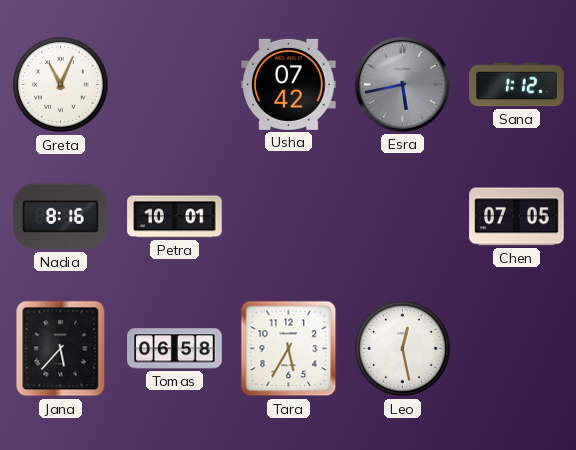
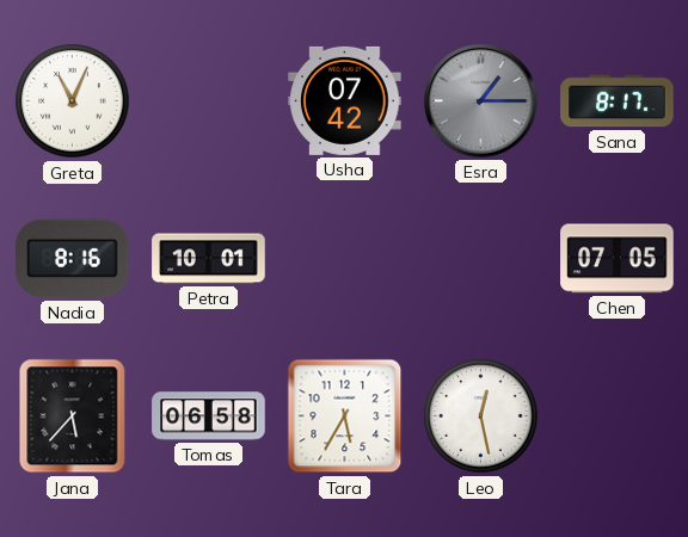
Esra: 5:43 -> 1:15 (481, 101)
Sana: 1:12 -> 8:17 (618, 101)
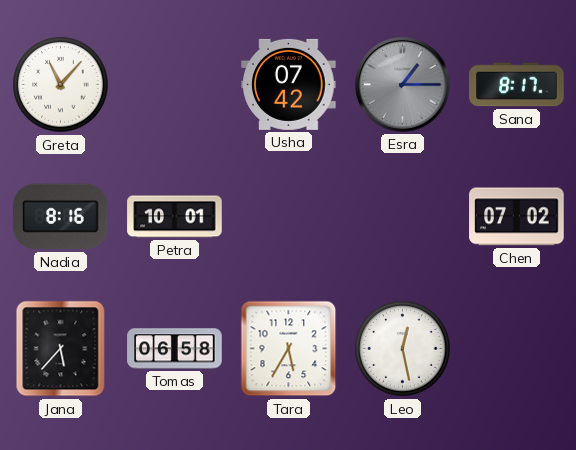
Greta: 11:04 -> 11:07 (61, 85)
Chen: 07:05 -> 07:02 (517, 217)
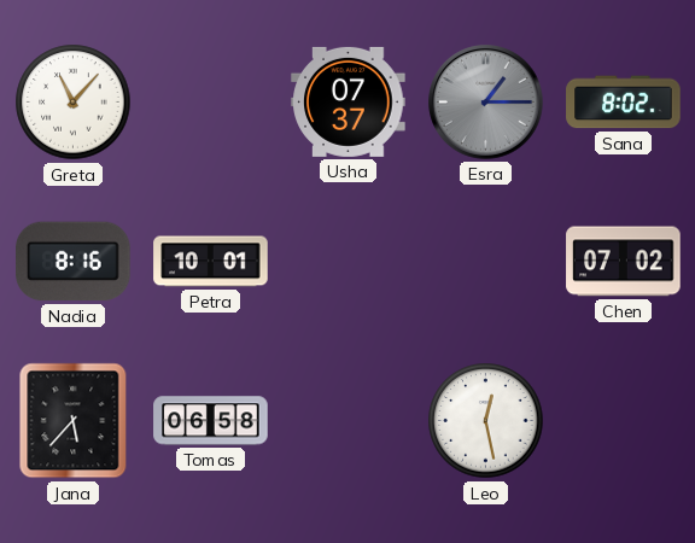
Usha: 07:42 -> 07:37 (349, 101)
Sana: 8:17 -> 8:02 (624, 103)
Tara: 5:35 -> none (289, 349)
